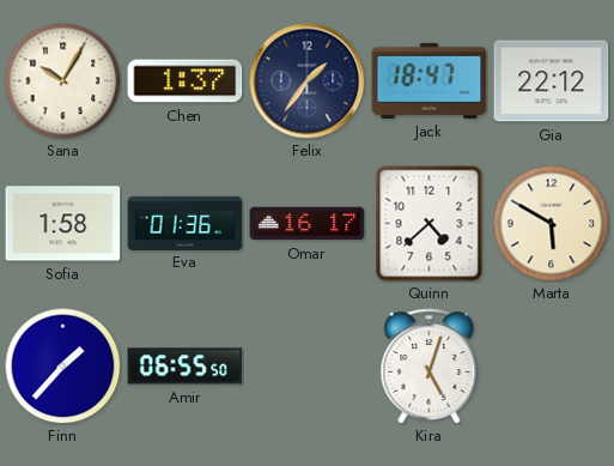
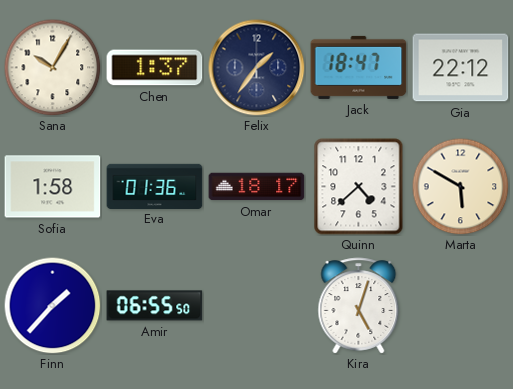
Omar: 16:17 -> 18:17 (257, 187)
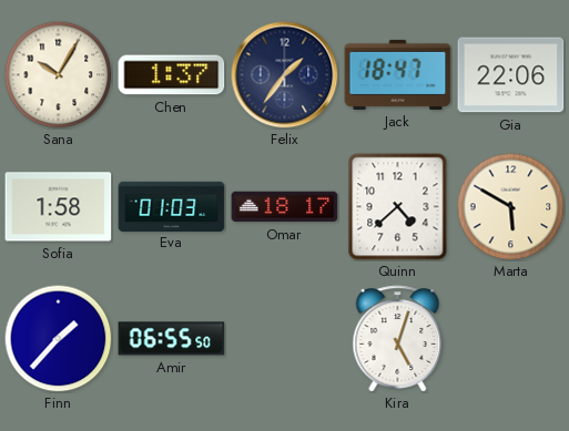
Gia: 22:12 -> 22:06 (511, 75)
Eva: 01:36 -> 01:03 (172, 206)
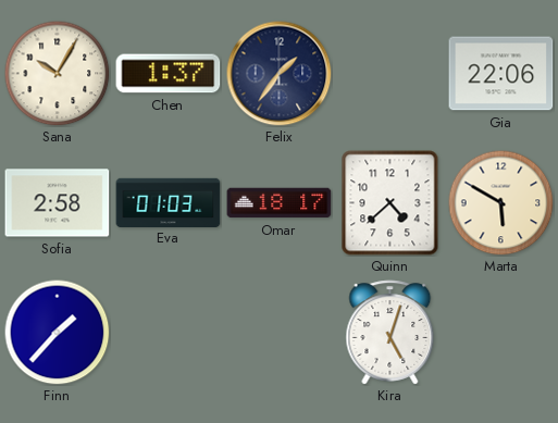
Jack: 18:47 -> none (398, 74)
Sofia: 1:58 -> 2:58 (58, 203)
Amir: 06:55 -> none (172, 339)
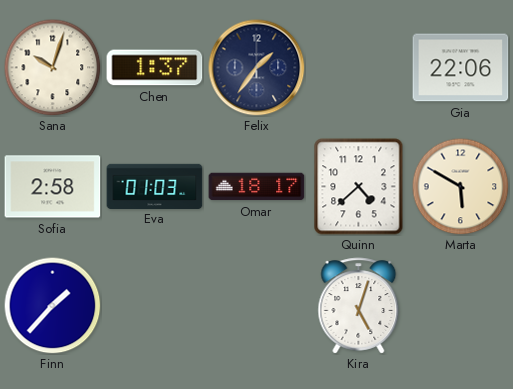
Sana: 10:05 -> 10:03 (52, 67)
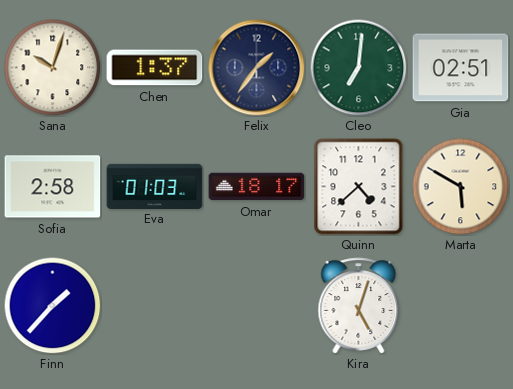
Cleo: none -> 7:01 (358, 67)
Gia: 22:06 -> 02:51 (461, 68)
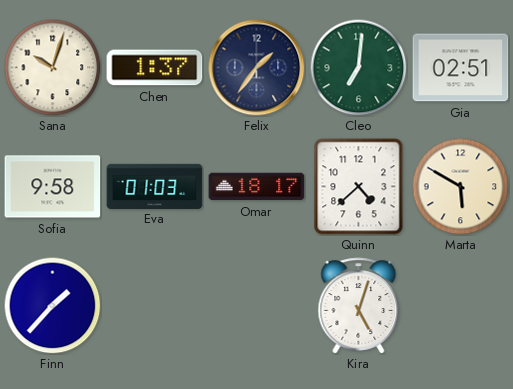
Sofia: 2:58 -> 9:58 (53, 187)
